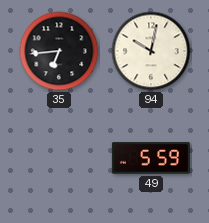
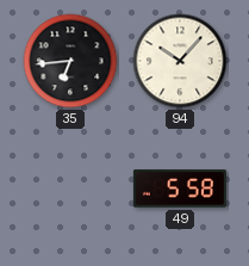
94: 10:02 -> 10:07 (180, 61)
49: 5:59 -> 5:58 (180, 188)
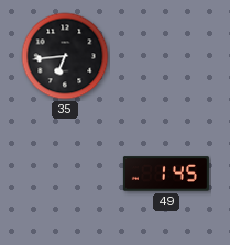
94: 10:07 -> none (180, 61)
49: 5:58 -> 1:45 (166, 174)
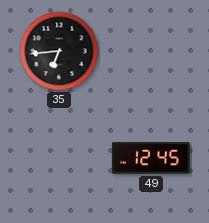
49: 1:45 -> 12:45 (151, 158)
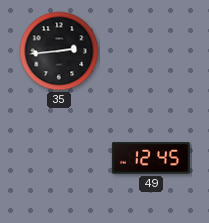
35: 6:44 -> 2:44 (59, 51)
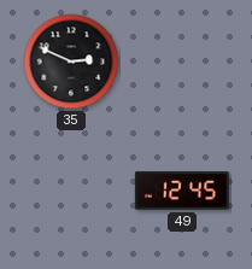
35: 2:44 -> 2:49 (71, 62)
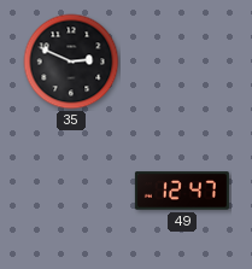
49: 12:45 -> 12:47 (182, 191)
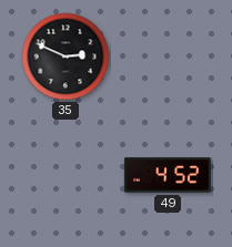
49: 12:47 -> 4:52 (168, 175)
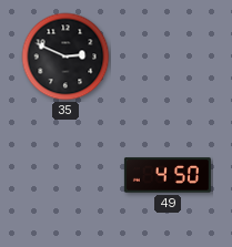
49: 4:52 -> 4:50 (168, 175)
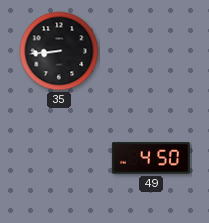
35: 2:49 -> 8:44 (59, 51)
